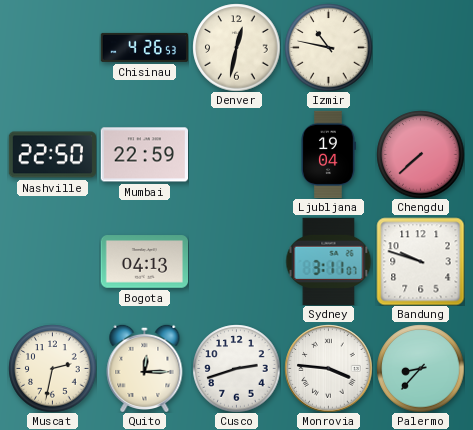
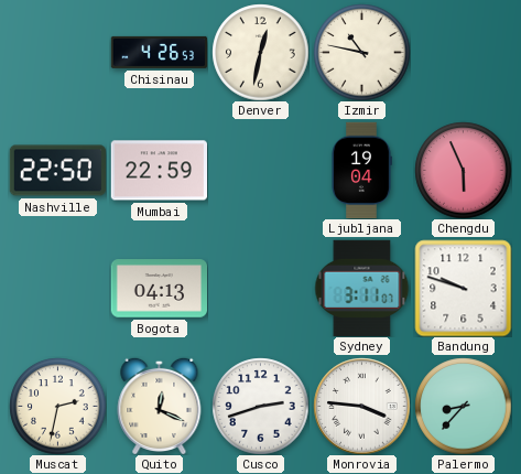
Chengdu: 7:38 -> 5:56 (463, 170)
Quito: 12:15 -> 12:19 (160, 406)
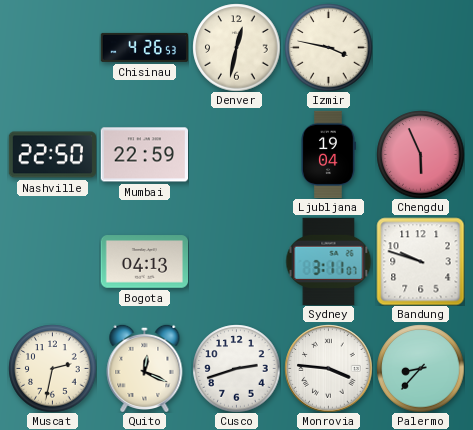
Izmir: 10:47 -> 3:47 (328, 47)
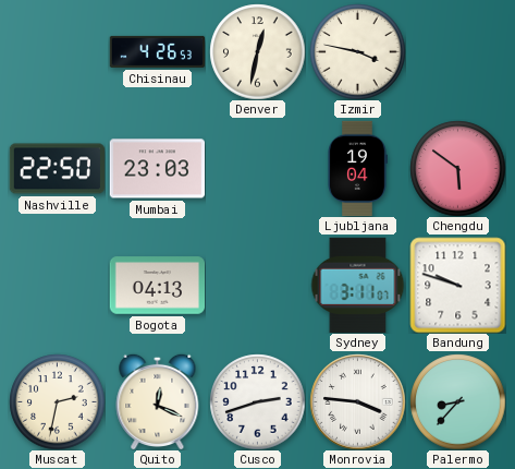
Mumbai: 22:59 -> 23:03 (157, 169)
Chengdu: 5:56 -> 5:51 (457, 168)
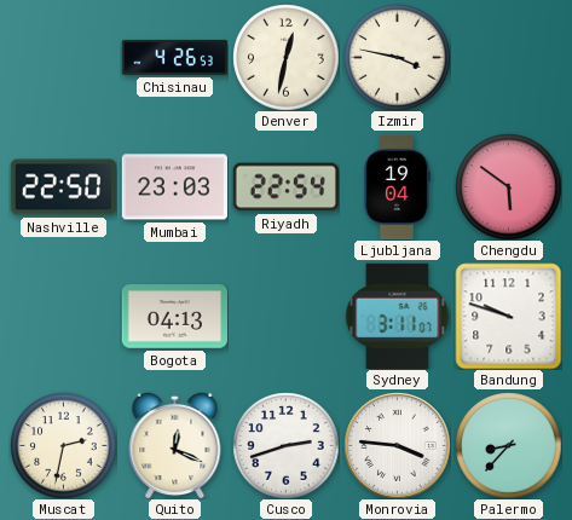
Riyadh: none -> 22:54 (285, 187)
